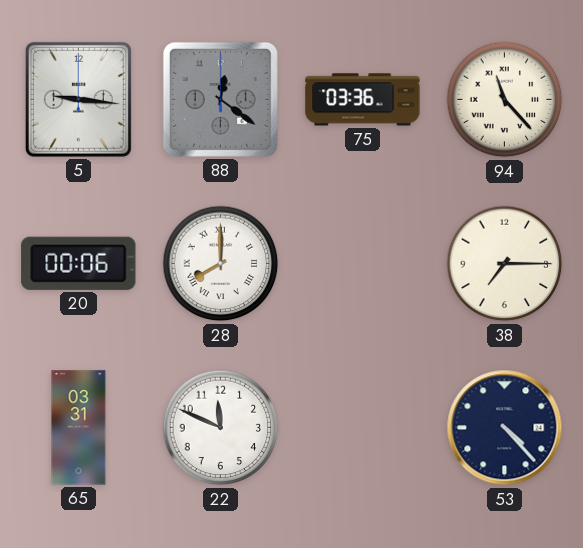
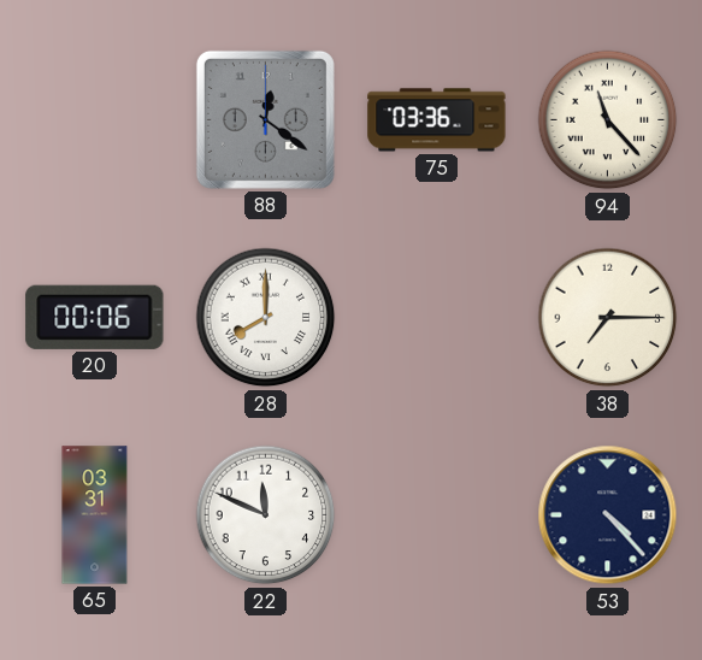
5: 9:16 -> none (78, 99)
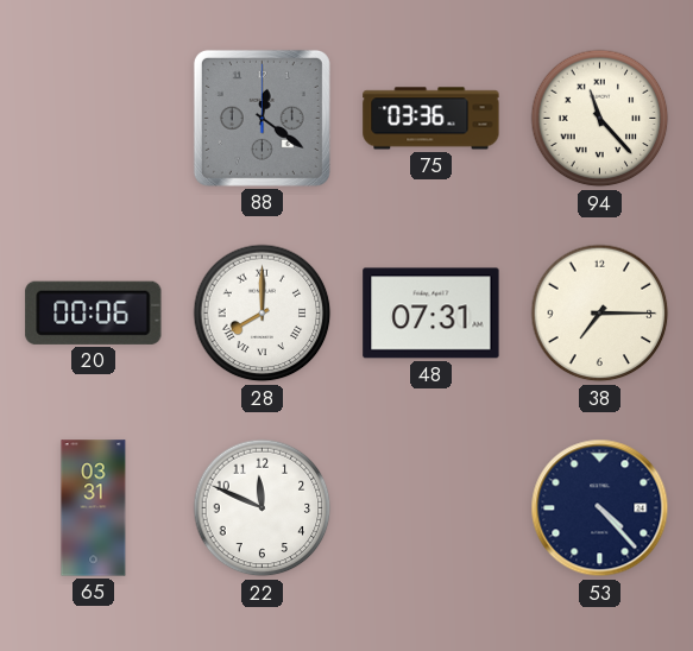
48: none -> 07:31 (431, 314)
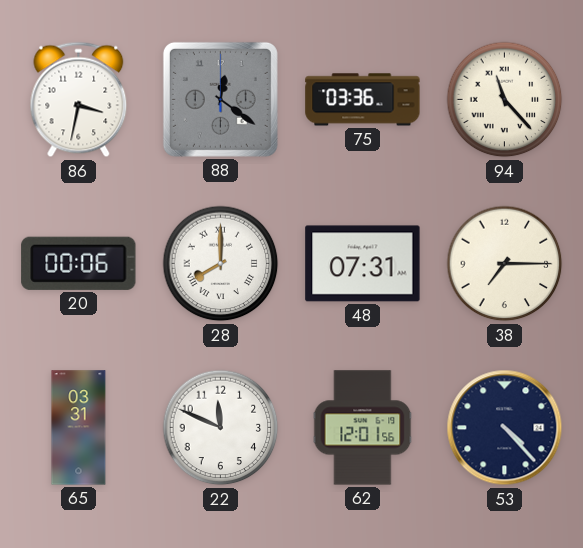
86: none -> 3:32 (79, 100)
62: none -> 12:01 (363, 428)
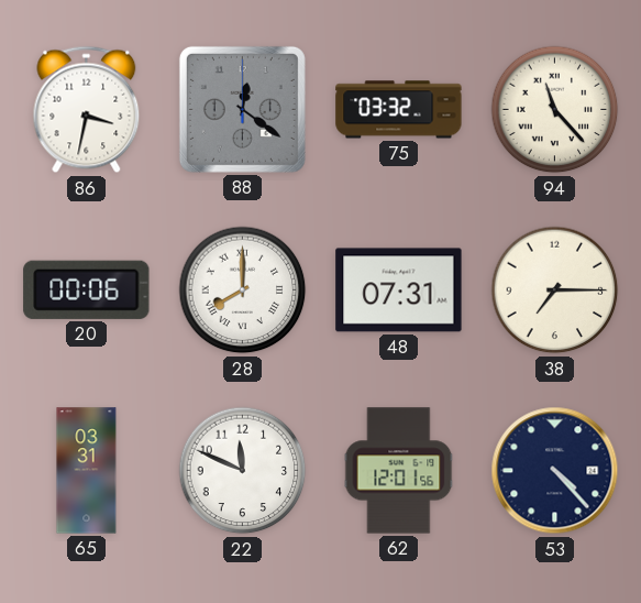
75: 03:36 -> 03:32 (399, 110)
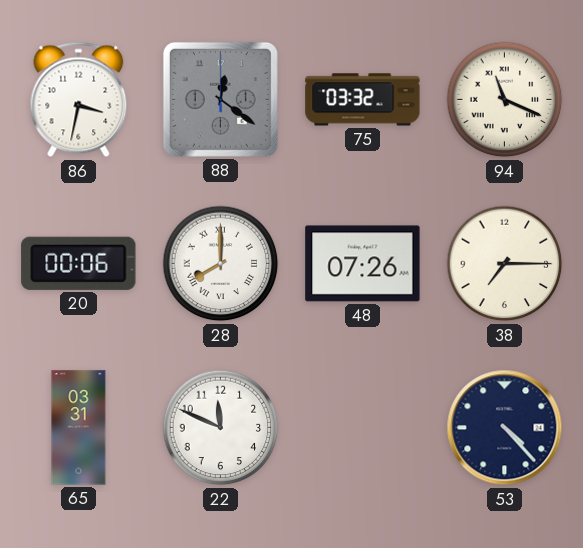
94: 11:23 -> 11:19 (505, 100)
48: 07:31 -> 07:26 (363, 264)
62: 12:01 -> none (399, 471)
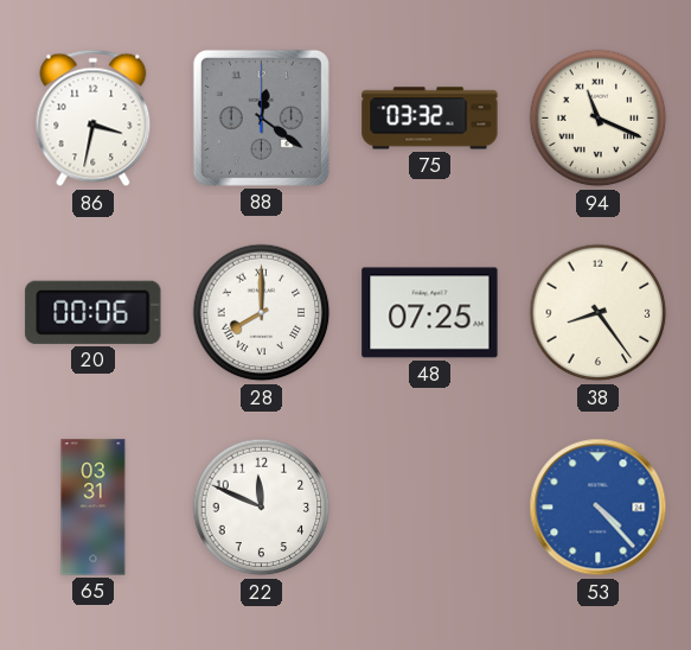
48: 07:26 -> 07:25 (430, 313)
38: 7:15 -> 8:24 (599, 313)
53 dial: navy -> blue (599, 508)
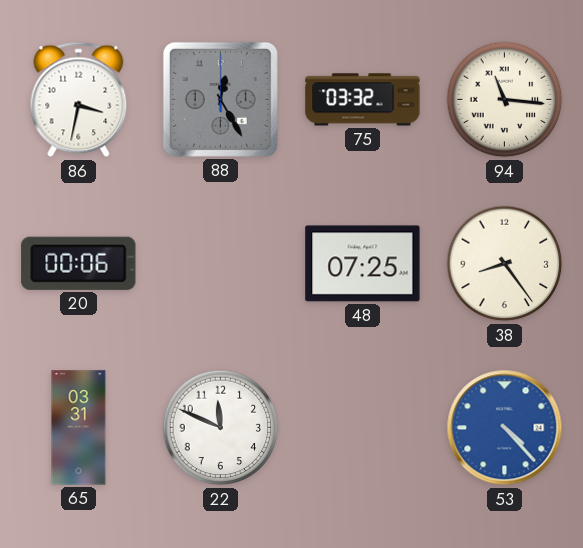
88: 12:21 -> 12:25 (220, 99)
94: 11:19 -> 11:16 (505, 100)
28: 8:00 -> none (262, 313)
